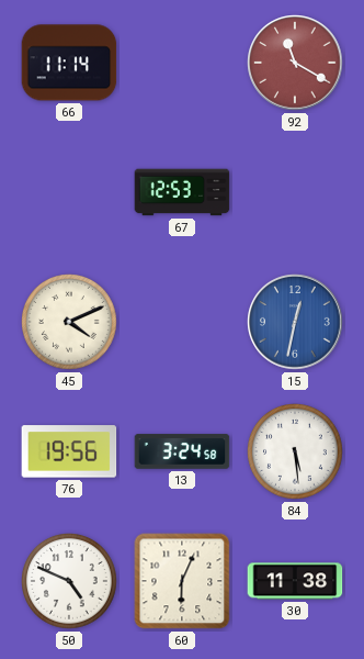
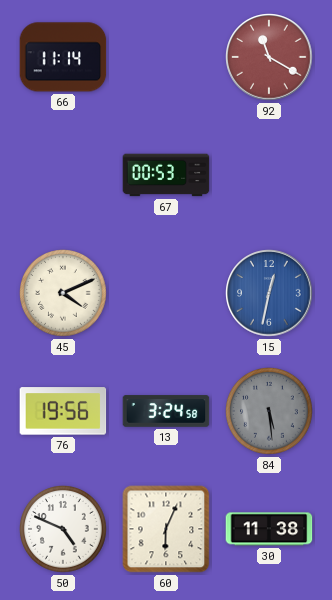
67: 12:53 -> 00:53 (166, 175)
84 dial: white -> grey (270, 412)
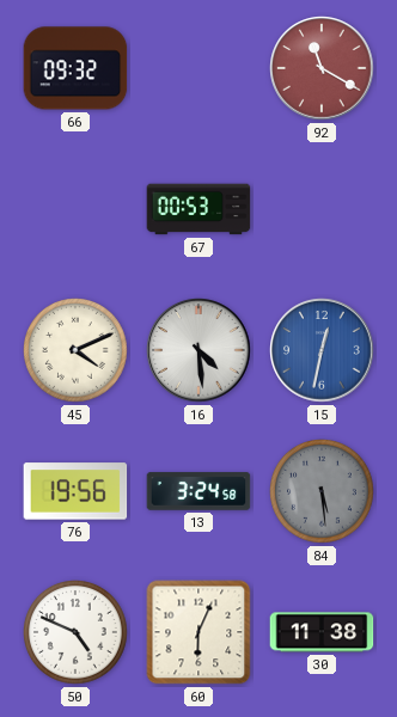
66: 11:14 -> 09:32 (75, 68)
16: none -> 4:29 (198, 350)
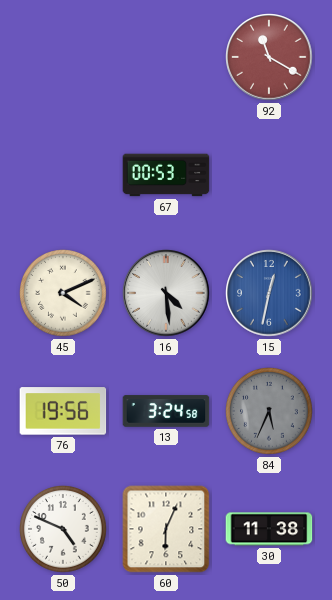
66: 09:32 -> none (75, 68)
84: 5:29 -> 5:34 (270, 412)
